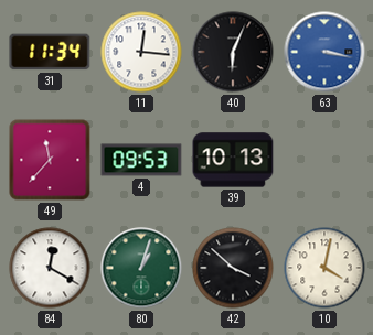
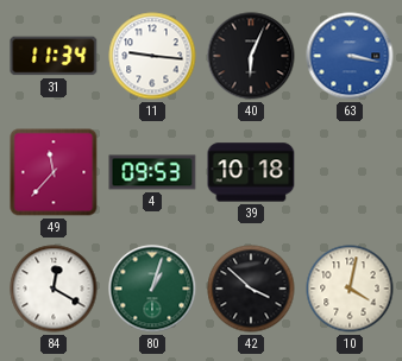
11: 12:16 -> 9:16 (152, 56)
39: 10:13 -> 10:18 (251, 172)
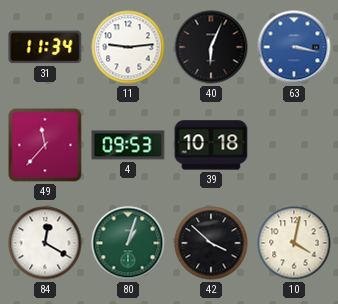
11: 9:16 -> 9:14 (128, 47)
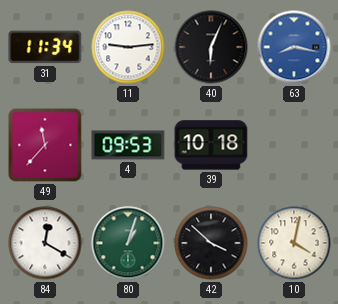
63: 3:17 -> 8:17 (294, 47)
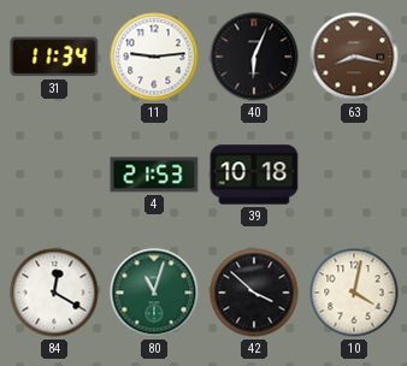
63 dial: blue -> brown (354, 57)
49: 11:37 -> none (45, 145)
4: 09:53 -> 21:53 (154, 175)
80: 1:03 -> 11:03 (154, 293)
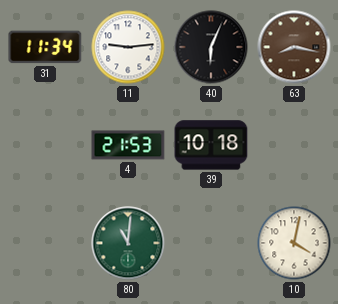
84: 12:20 -> none (54, 293)
80: 11:03 -> 11:01 (128, 243)
42: 3:52 -> none (254, 293)
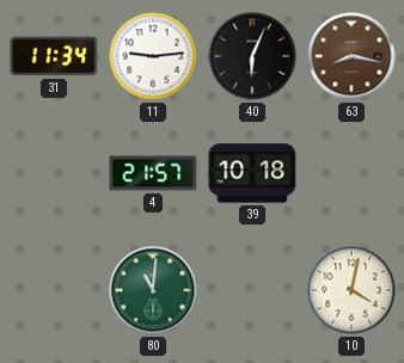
4: 21:53 -> 21:57 (153, 173)
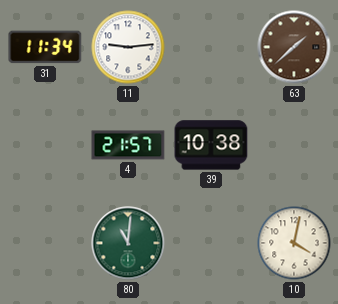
40: 6:04 -> none (252, 56)
63: 8:17 -> 1:38 (294, 47)
39: 10:18 -> 10:38 (211, 145)
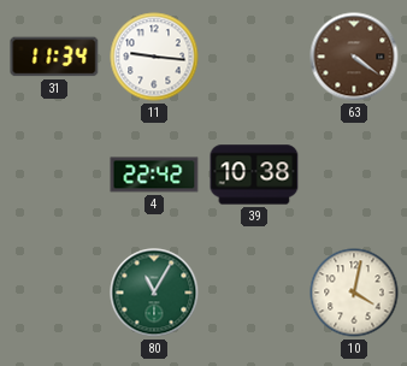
11: 9:14 -> 9:16 (154, 57)
63: 1:38 -> 4:21 (354, 57)
4: 21:57 -> 22:42 (154, 175)
80: 11:01 -> 11:05 (154, 293)
